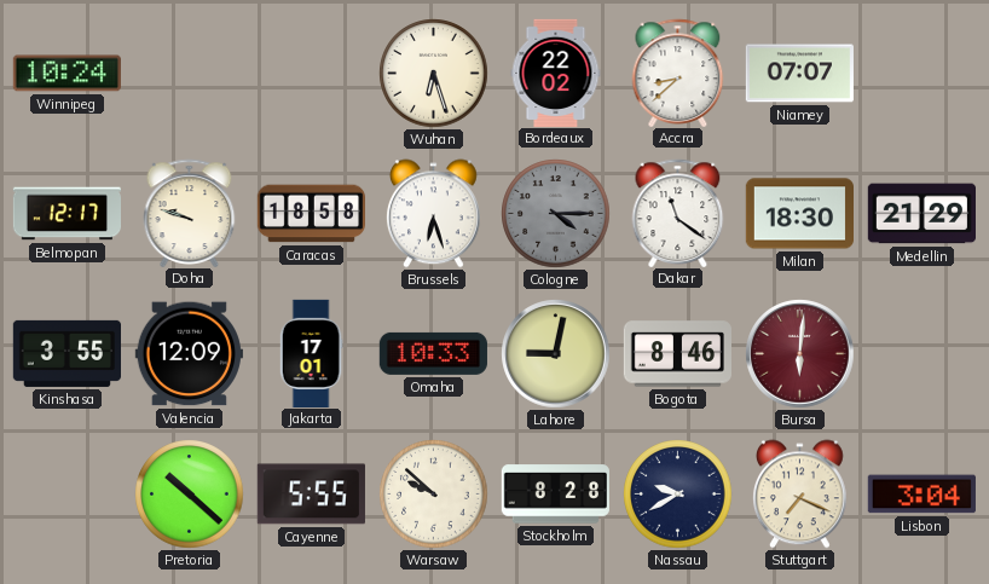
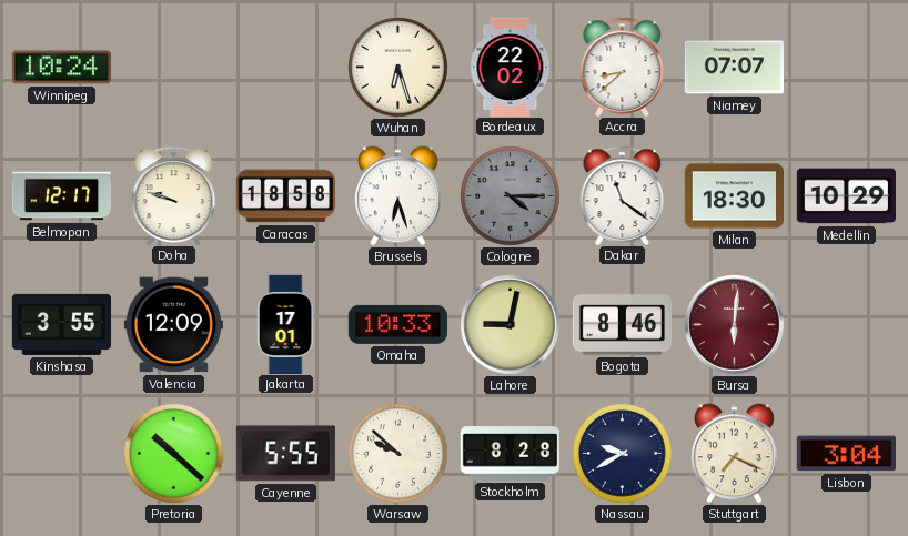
Medellin: 21:29 -> 10:29 (846, 196)
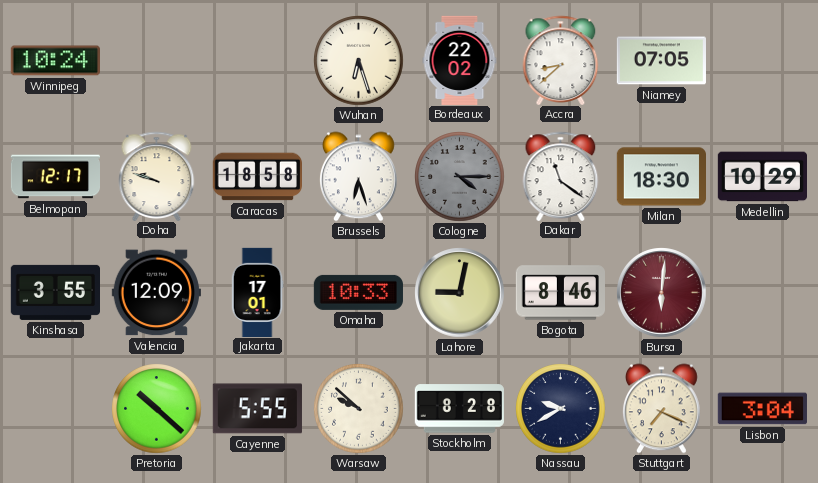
Niamey: 07:07 -> 07:05 (661, 61)
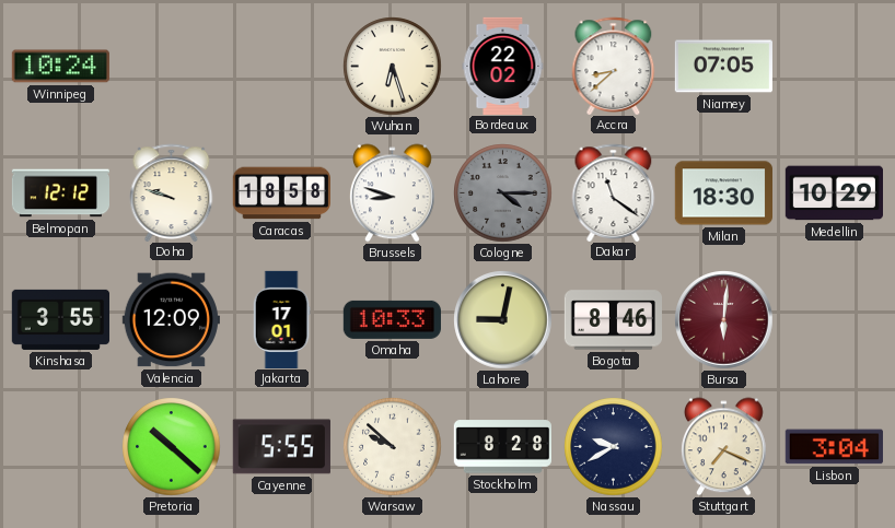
Belmopan: 12:17 -> 12:12 (60, 193)
Brussels: 6:27 -> 8:48 (392, 193)
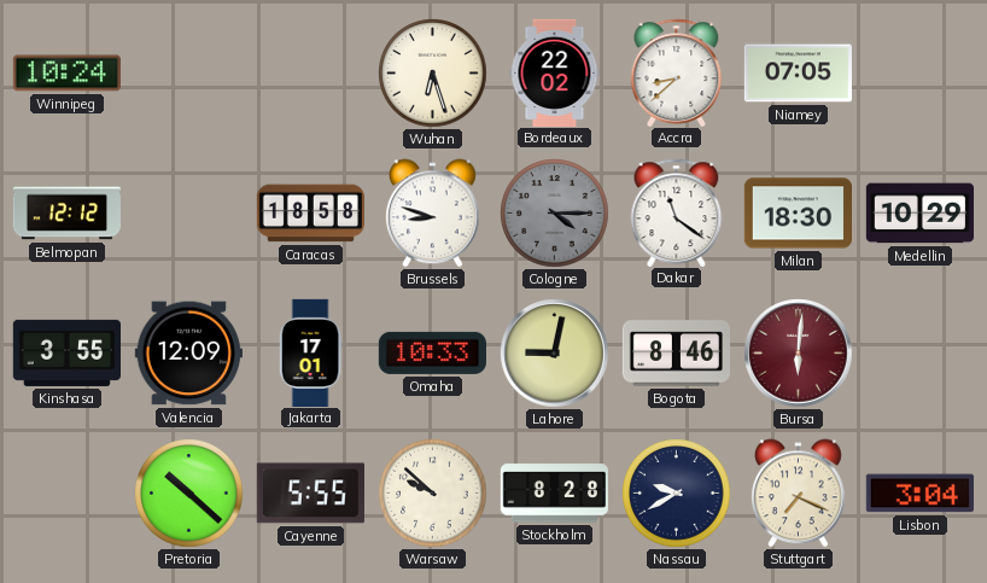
Doha: 9:48 -> none (172, 192)
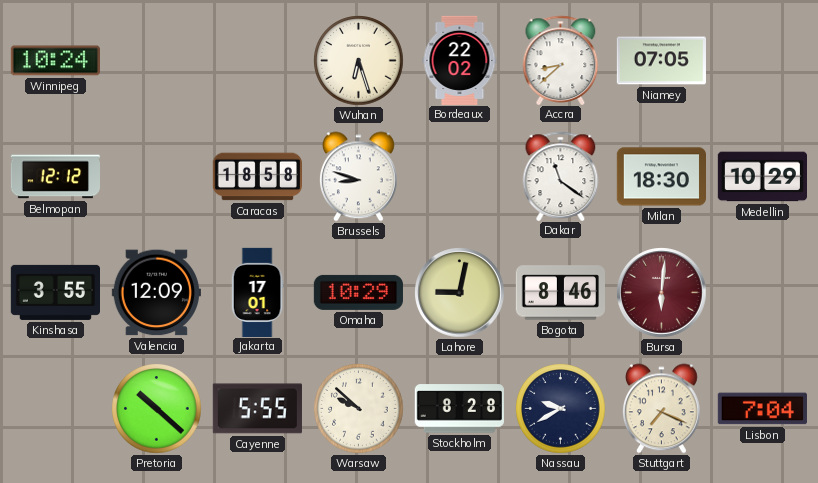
Cologne: 4:15 -> none (555, 214)
Omaha: 10:33 -> 10:29 (358, 292)
Lisbon: 3:04 -> 7:04 (762, 409)
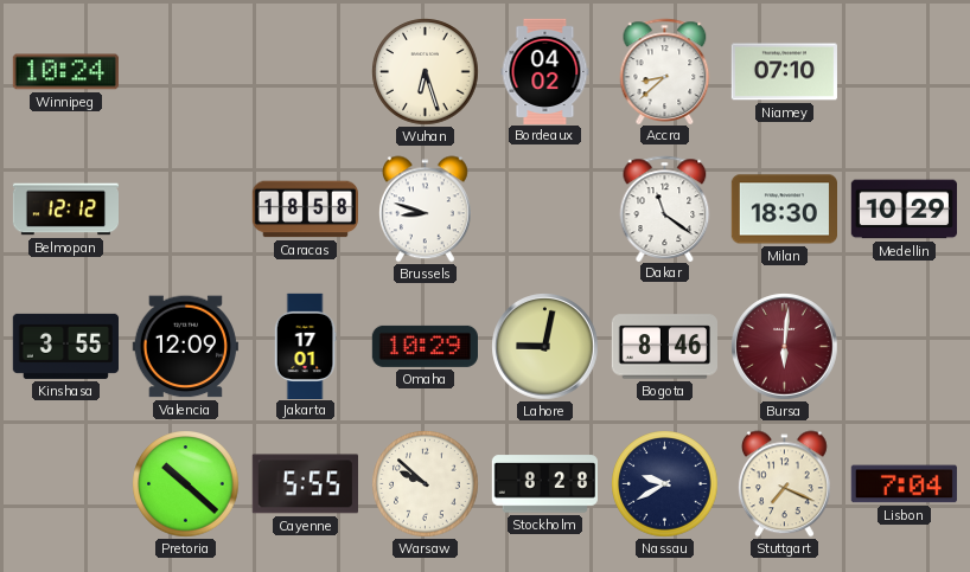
Bordeaux: 22:02 -> 04:02 (545, 71)
Niamey: 07:05 -> 07:10 (784, 72)
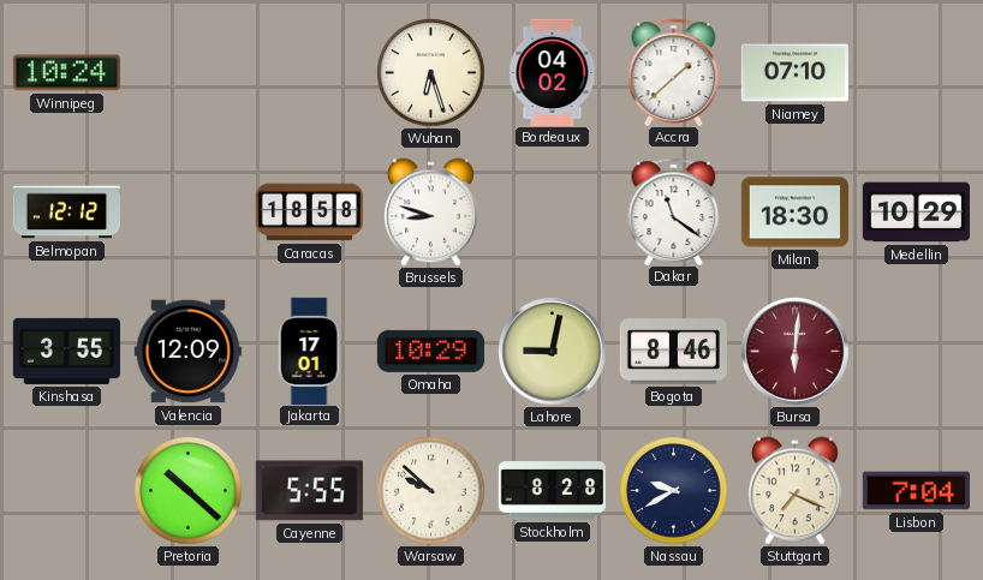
Accra: 8:38 -> 1:38 (674, 72)
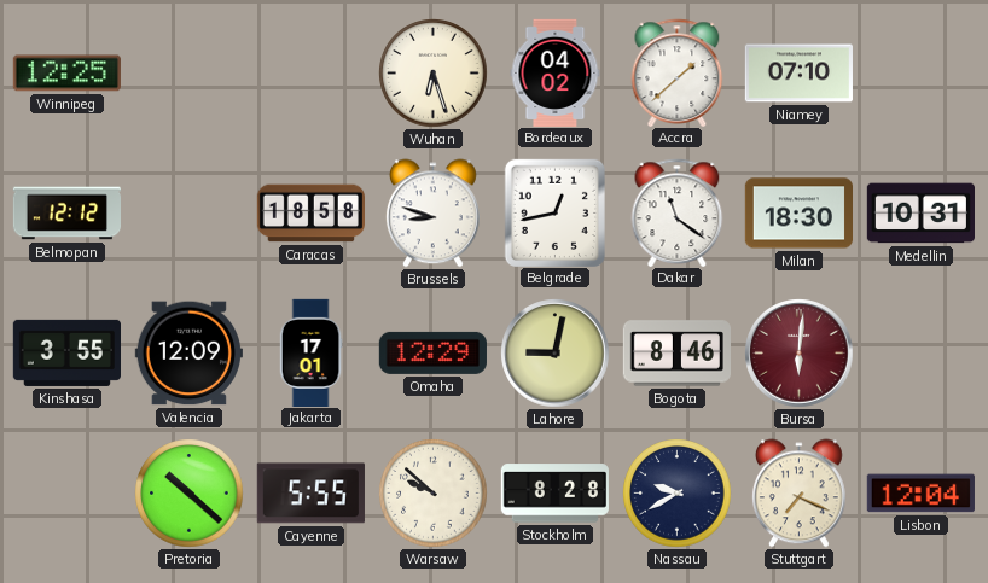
Winnipeg: 10:24 -> 12:25 (66, 74)
Belgrade: none -> 12:43 (554, 212)
Medellin: 10:29 -> 10:31 (920, 214)
Omaha: 10:29 -> 12:29 (432, 352)
Lisbon: 7:04 -> 12:04 (920, 494)
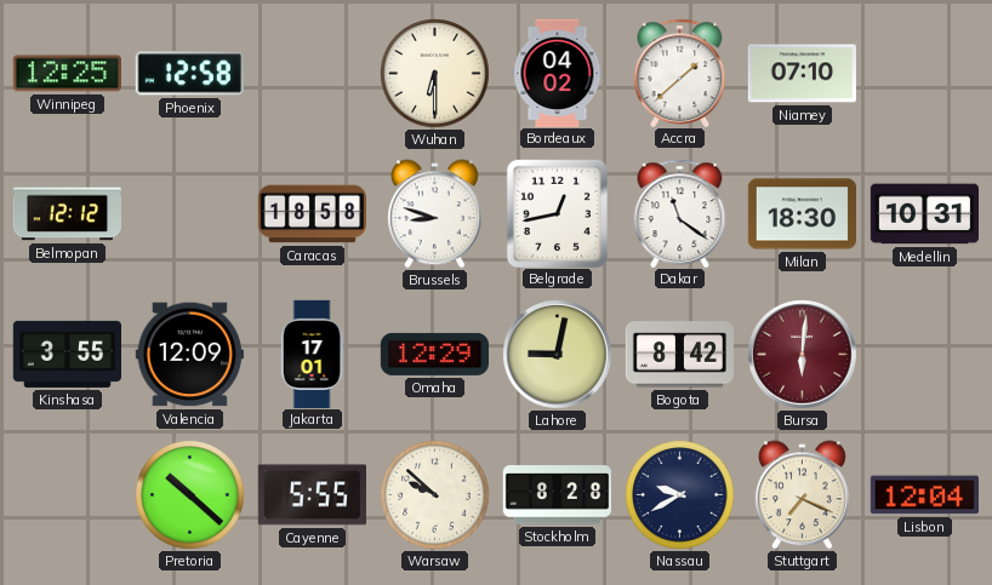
Phoenix: none -> 12:58 (189, 74)
Wuhan: 6:27 -> 6:30 (435, 74)
Bogota: 8:46 -> 8:42 (679, 355)
